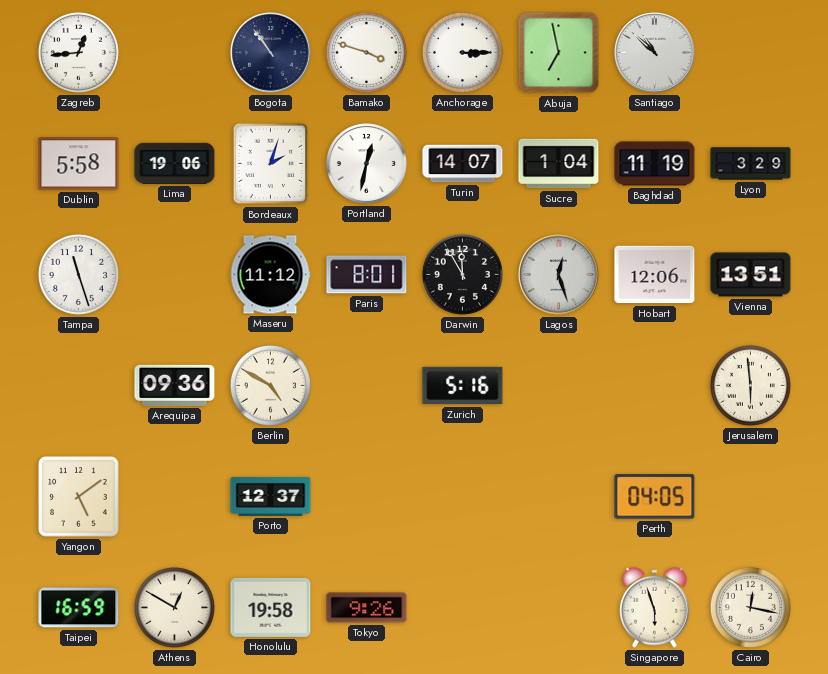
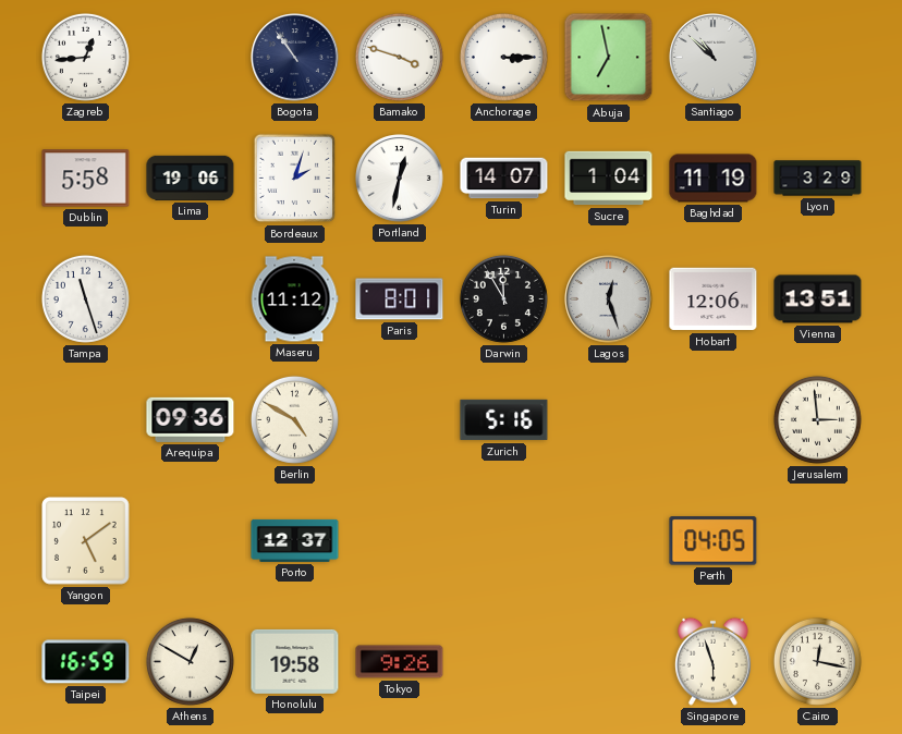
Jerusalem: 5:59 -> 2:59 (817, 419)
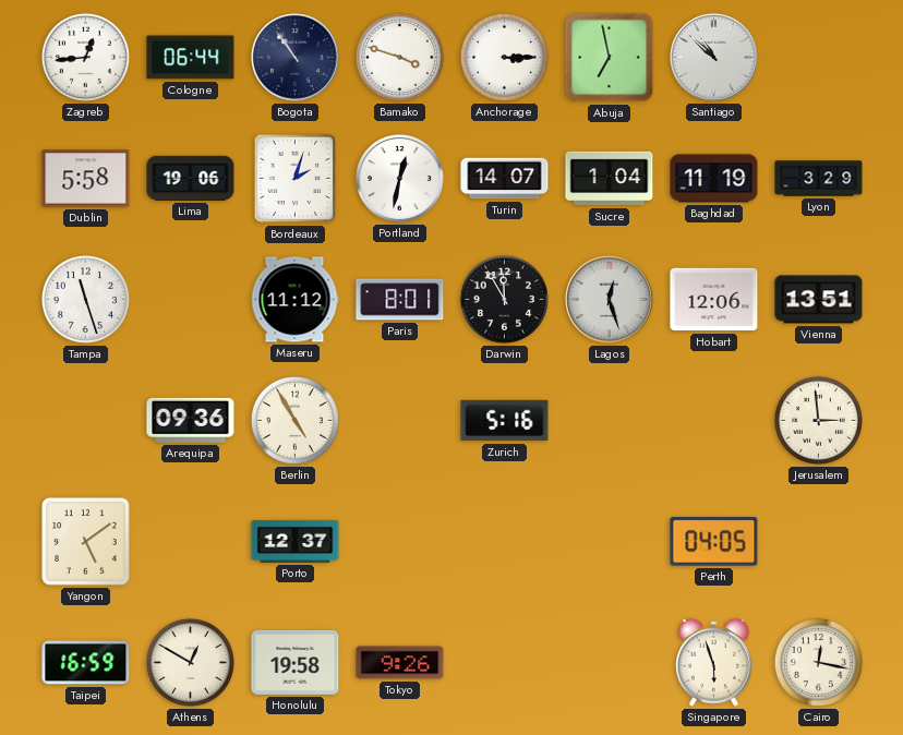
Cologne: none -> 06:44 (191, 58)
Berlin: 4:50 -> 4:55 (294, 420)
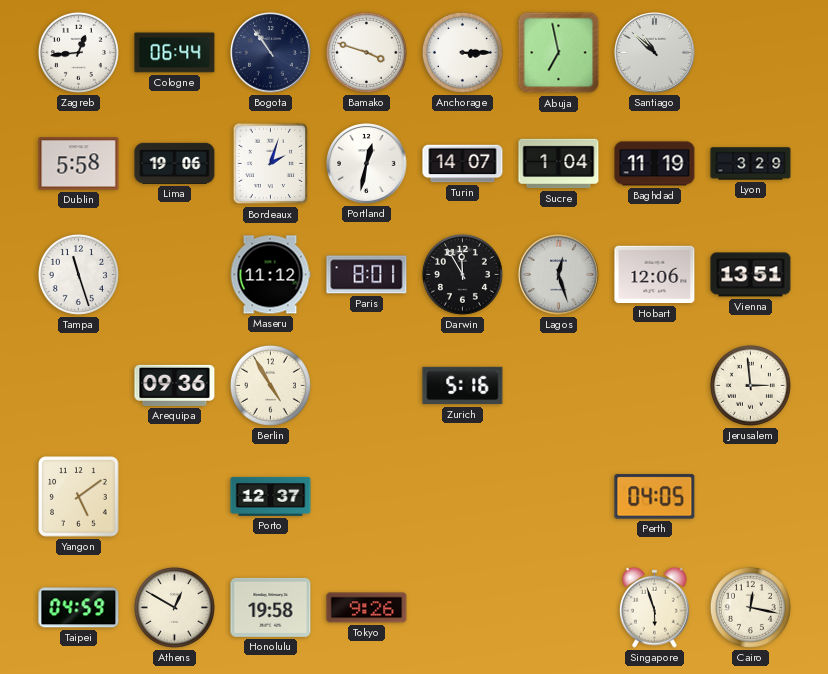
Taipei: 16:59 -> 04:59 (79, 608)
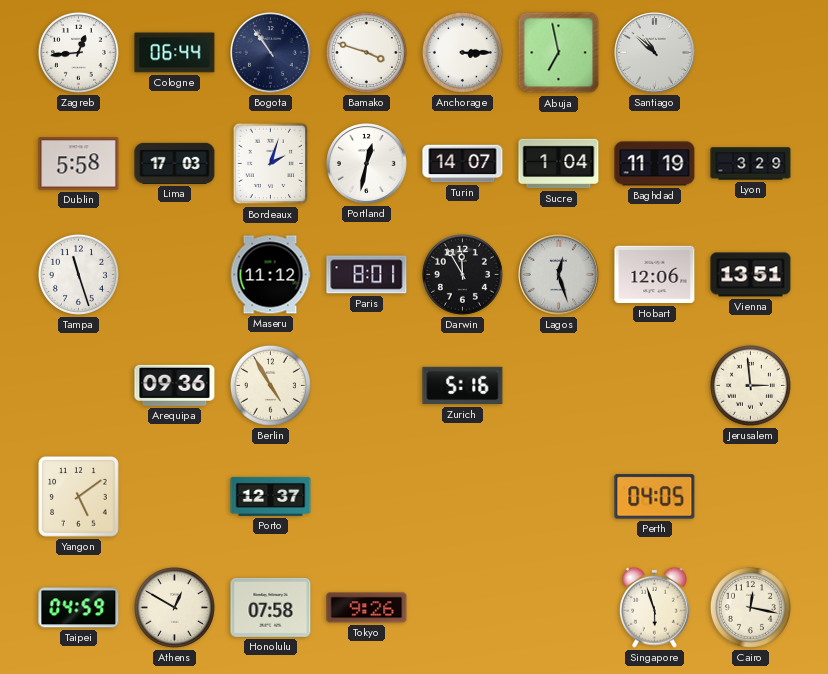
Lima: 19:06 -> 17:03 (175, 163)
Honolulu: 19:58 -> 07:58 (271, 607)
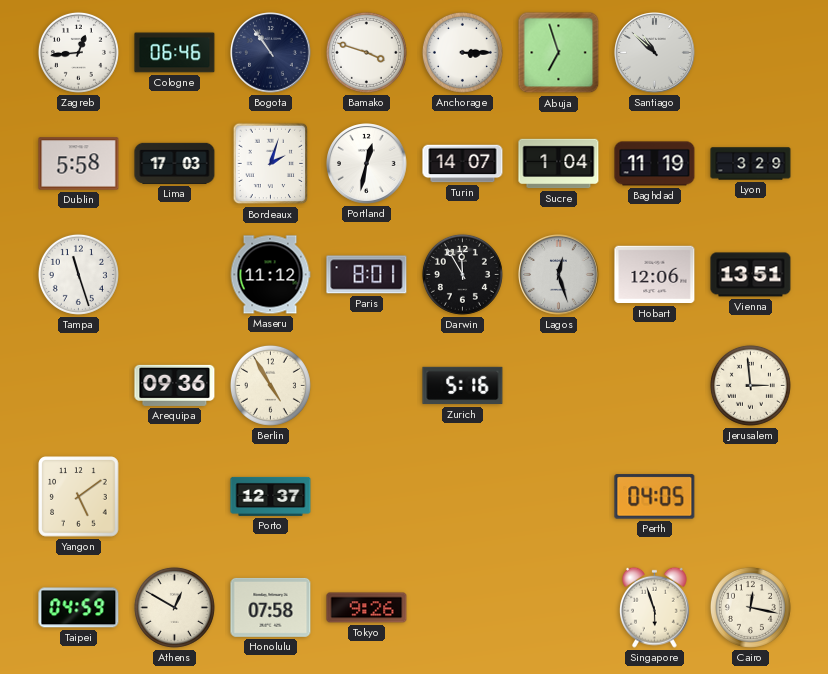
Cologne: 06:44 -> 06:46 (175, 53)
Abuja: 6:58 -> 6:57 (559, 53)
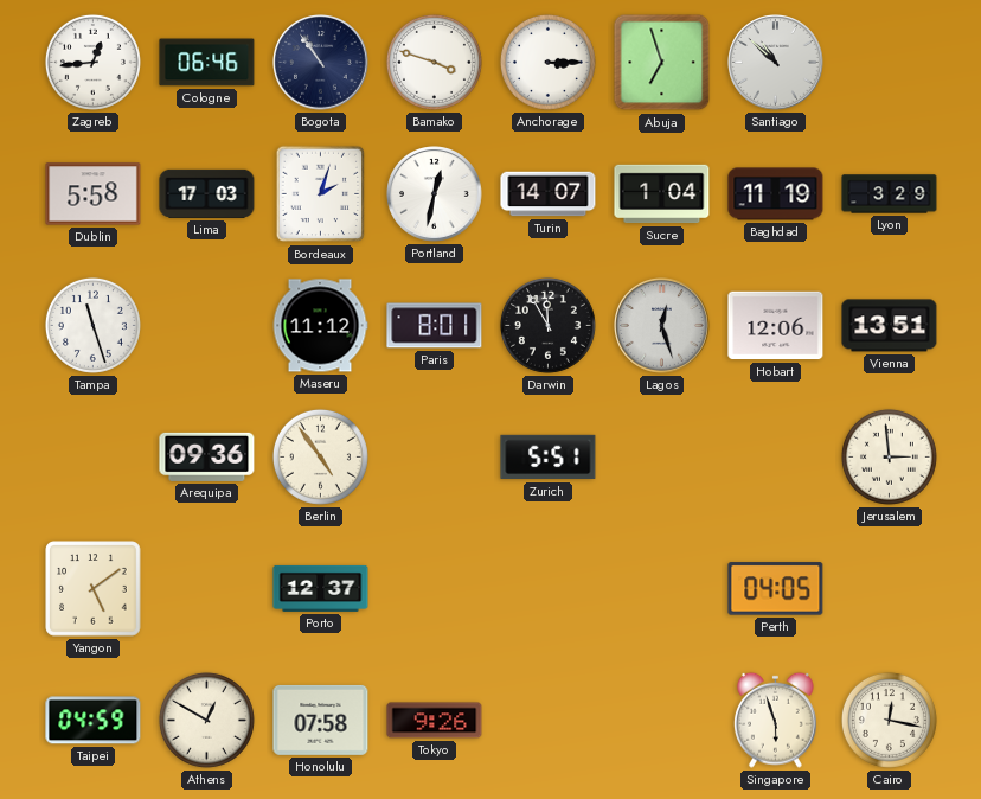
Berlin: 4:55 -> 4:54 (320, 456)
Zurich: 5:16 -> 5:51 (549, 458)
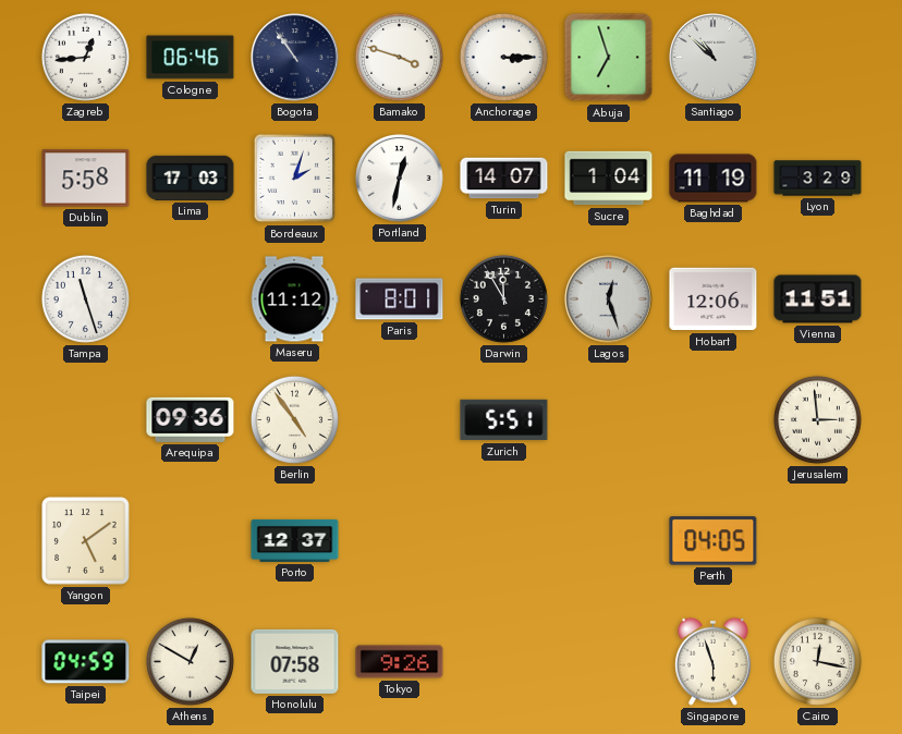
Vienna: 13:51 -> 11:51 (818, 299)
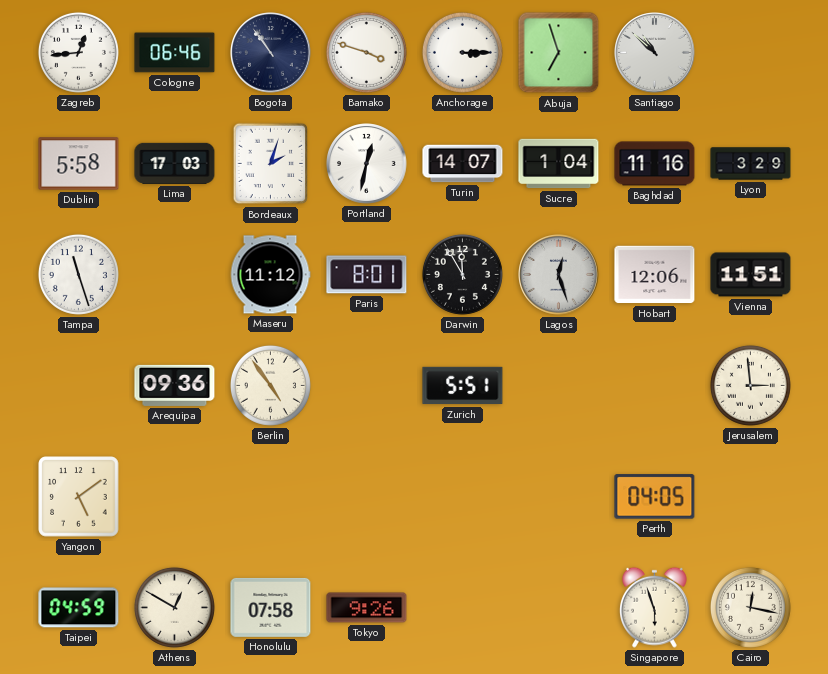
Baghdad: 11:19 -> 11:16 (655, 164)
Porto: 12:37 -> none (295, 540)
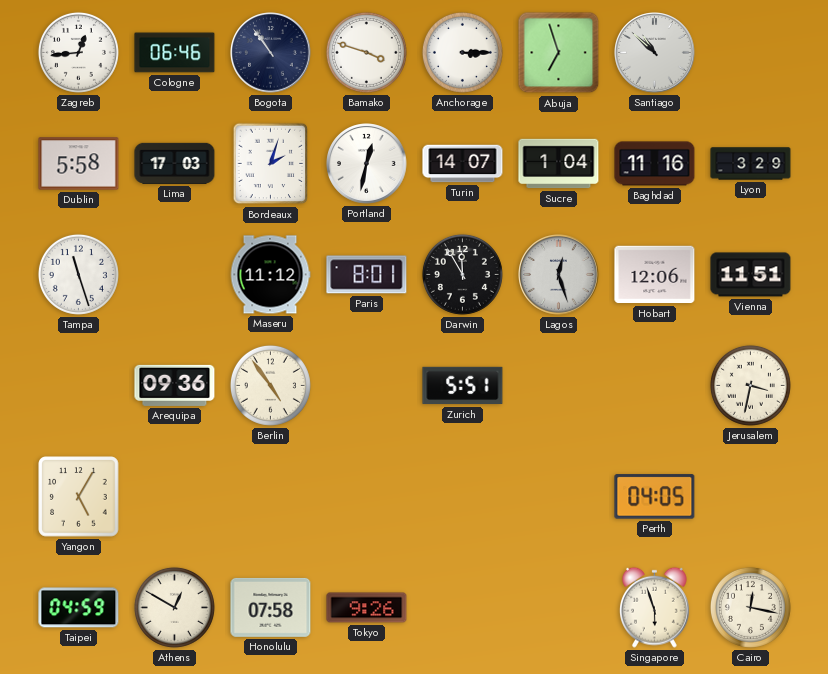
Jerusalem: 2:59 -> 3:32 (750, 385)
Yangon: 5:09 -> 5:05 (79, 497)
